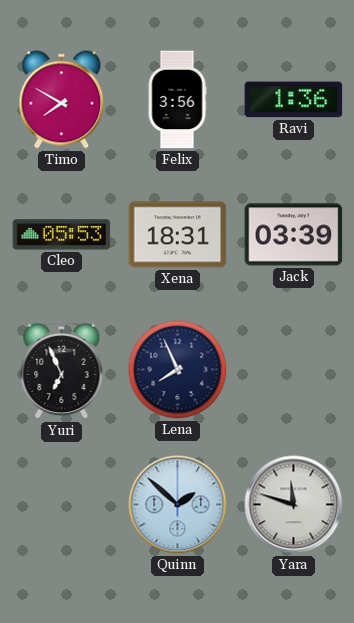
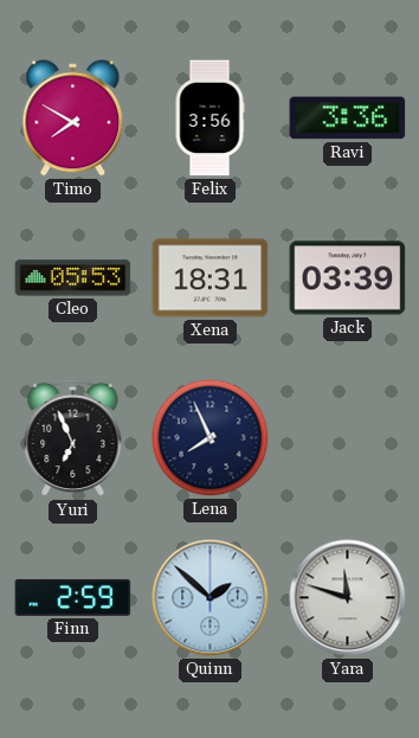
Ravi: 1:36 -> 3:36 (348, 118)
Finn: none -> 2:59 (73, 597)
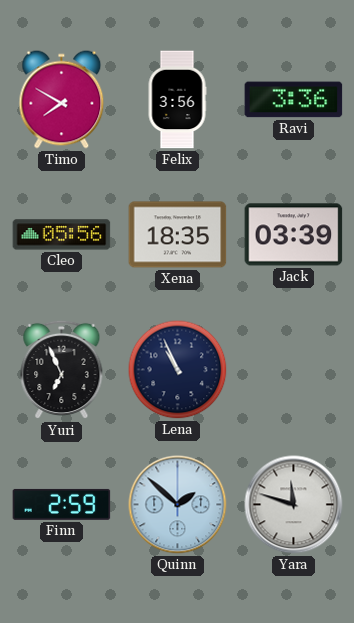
Cleo: 05:53 -> 05:56 (62, 235)
Xena: 18:31 -> 18:35 (178, 235)
Lena: 7:56 -> 10:56 (178, 370)
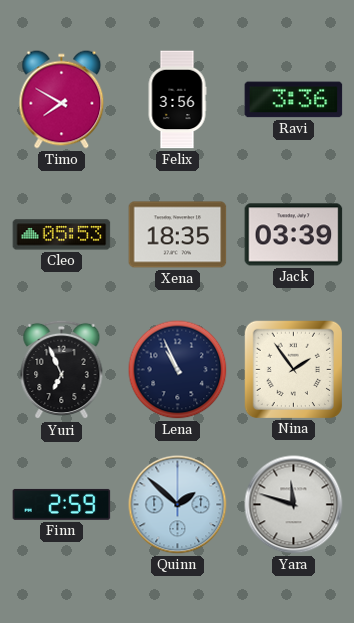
Cleo: 05:56 -> 05:53 (62, 235)
Nina: none -> 1:54 (293, 369)
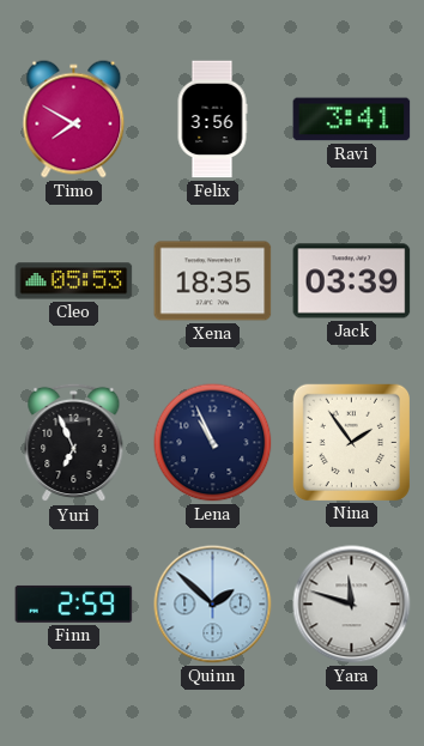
Ravi: 3:36 -> 3:41 (352, 120)
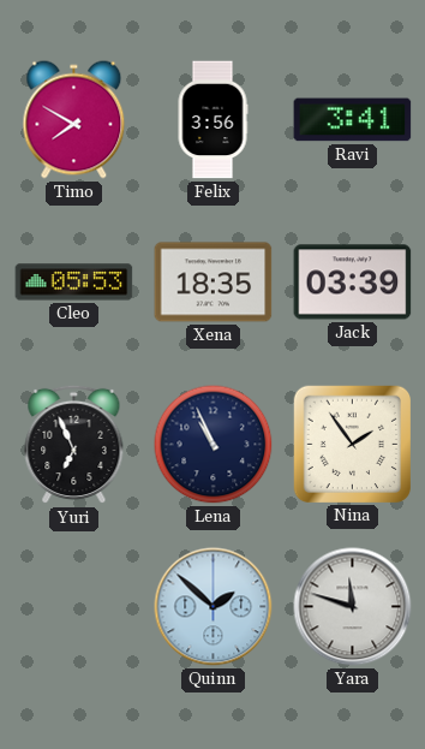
Finn: 2:59 -> none (74, 604)
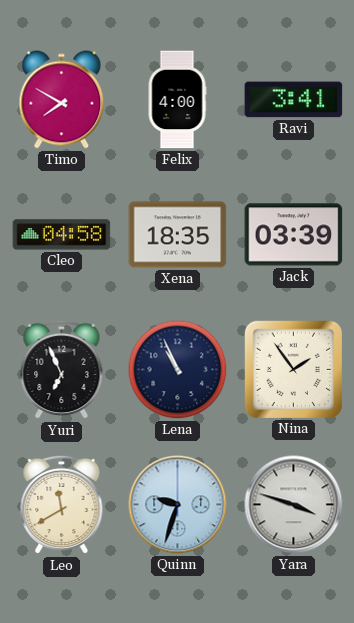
Felix: 3:56 -> 4:00 (177, 100)
Cleo: 05:53 -> 04:58 (62, 235)
Leo: none -> 11:40 (62, 505)
Quinn: 1:52 -> 9:33 (178, 505)
Yara: 11:48 -> 3:48 (294, 505)
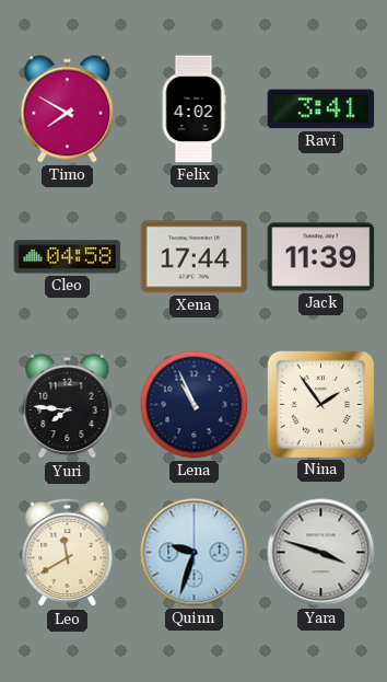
Felix: 4:00 -> 4:02 (193, 109)
Xena: 18:35 -> 17:44 (195, 257)
Jack: 03:39 -> 11:39 (321, 257)
Yuri: 6:56 -> 7:46 (68, 405)
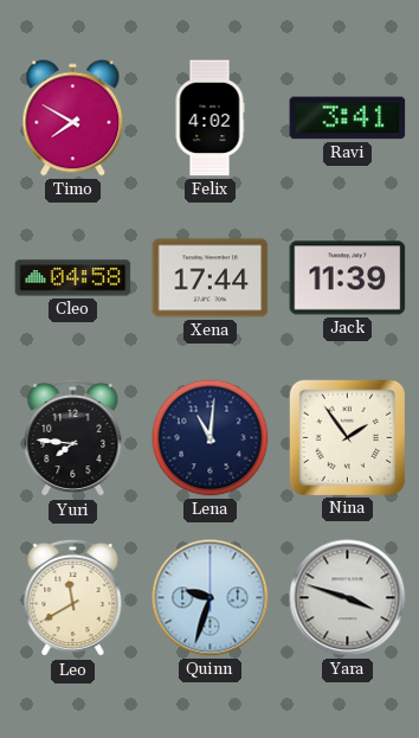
Lena: 10:56 -> 11:01 (211, 438)
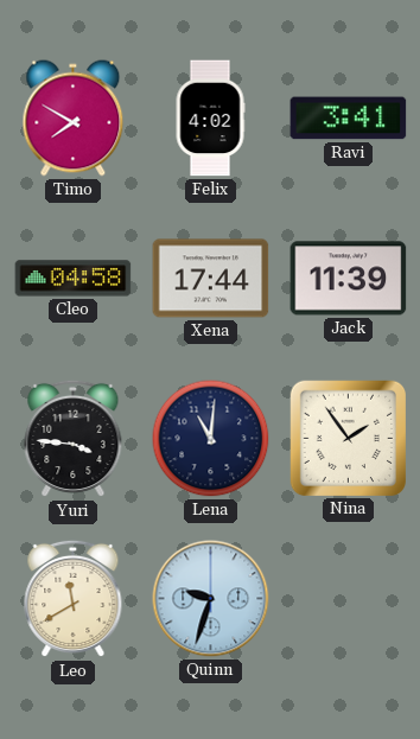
Yuri: 7:46 -> 3:46 (74, 439)
Yara: 3:48 -> none (348, 598)
